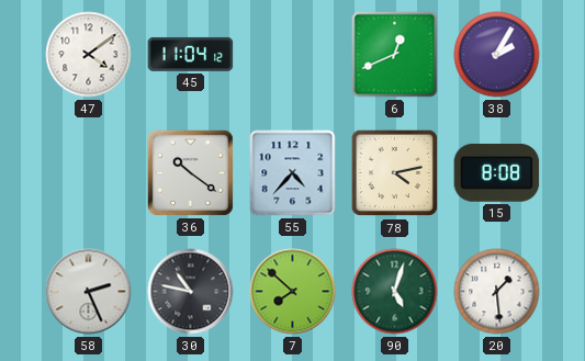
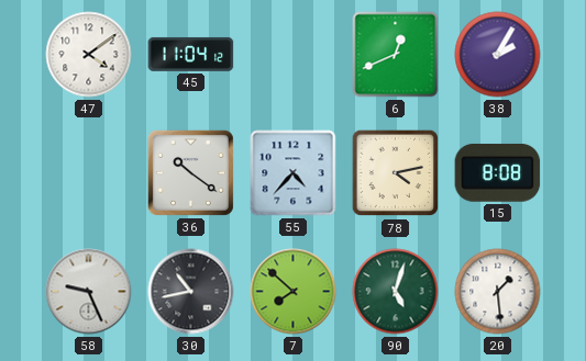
58: 2:26 -> 9:26 (89, 292)
30: 10:47 -> 10:43 (191, 292)
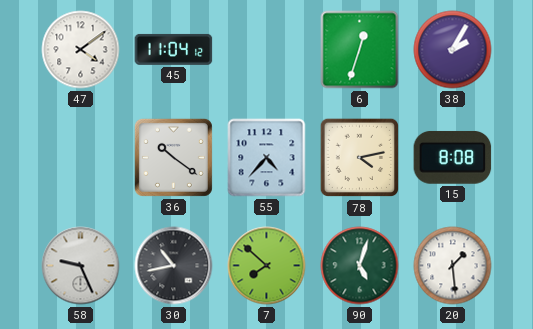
6: 12:41 -> 12:33 (360, 50)
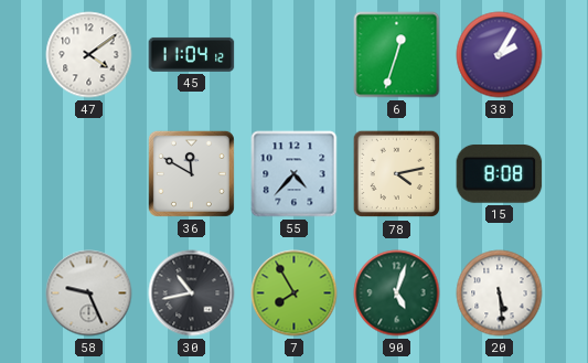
36: 10:21 -> 11:50 (191, 173)
7: 7:52 -> 7:55 (295, 293)
20: 1:29 -> 5:29 (500, 293)
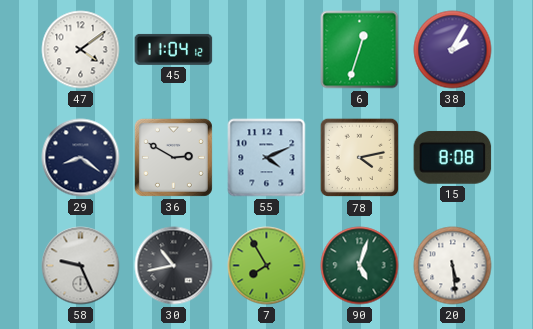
29: none -> 8:21 (81, 158)
36: 11:50 -> 2:50 (173, 157)
55: 4:37 -> 4:11 (267, 158)
